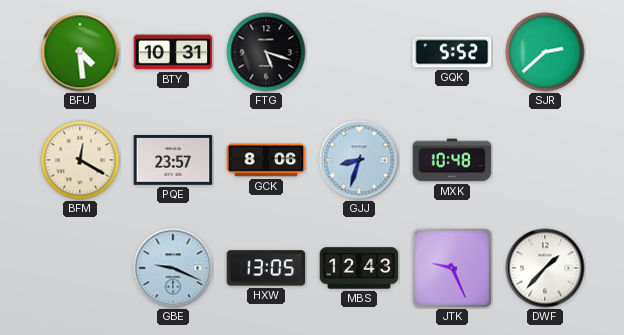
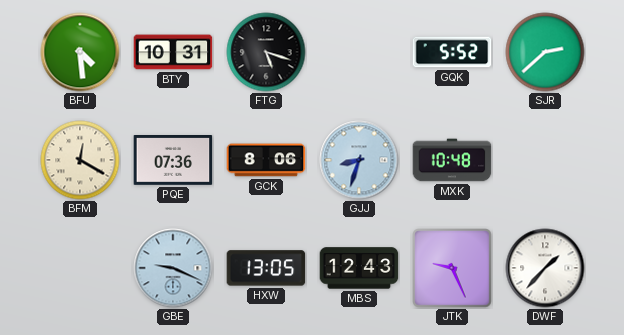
PQE: 23:57 -> 07:36 (173, 161)
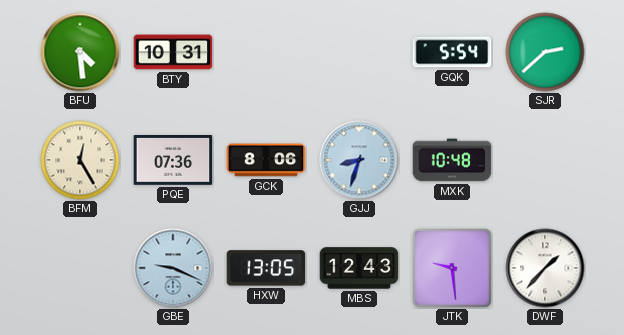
FTG: 5:18 -> none (266, 52)
GQK: 5:52 -> 5:54 (452, 52)
BFM: 12:20 -> 12:25 (80, 160)
JTK: 9:26 -> 9:29 (452, 268)
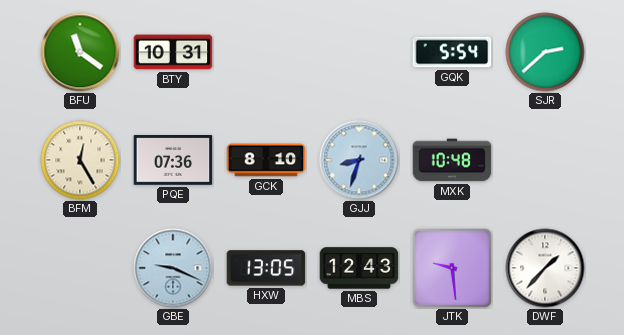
BFU: 4:29 -> 11:21 (80, 52)
GCK: 8:06 -> 8:10 (266, 160)
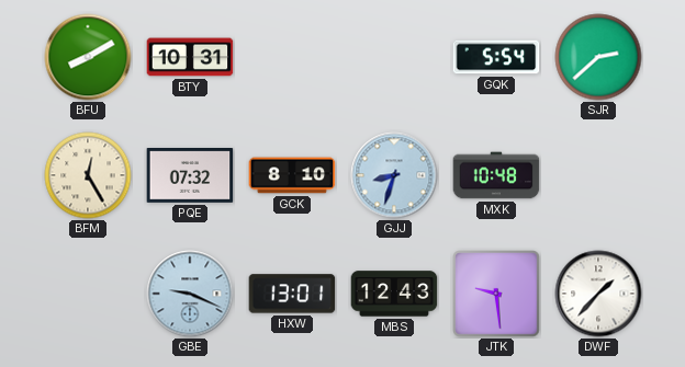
BFU: 11:21 -> 8:10 (88, 57)
PQE: 07:36 -> 07:32 (190, 176)
HXW: 13:05 -> 13:01 (292, 294)
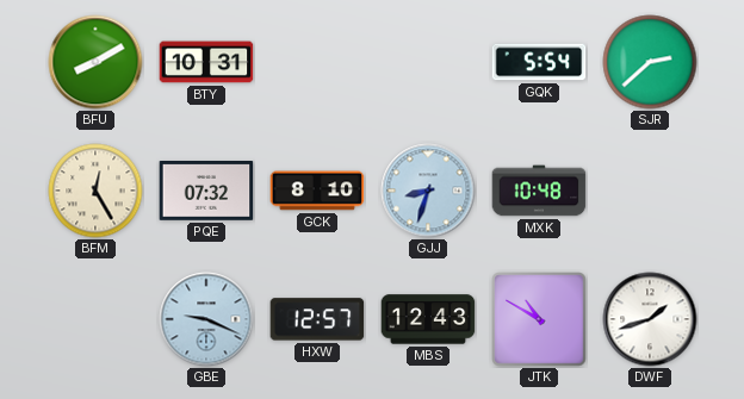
HXW: 13:01 -> 12:57 (317, 319)
JTK: 9:29 -> 10:50 (539, 319)
DWF: 1:37 -> 1:42 (650, 319)
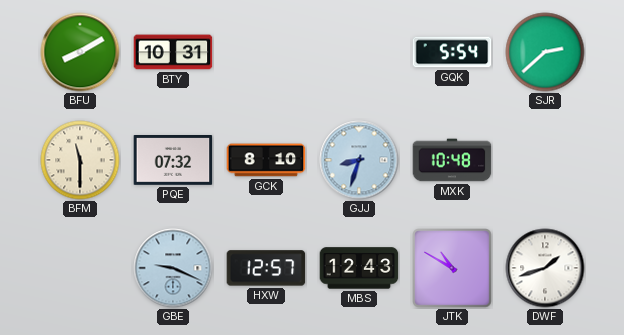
BFM: 12:25 -> 11:30 (80, 160)
